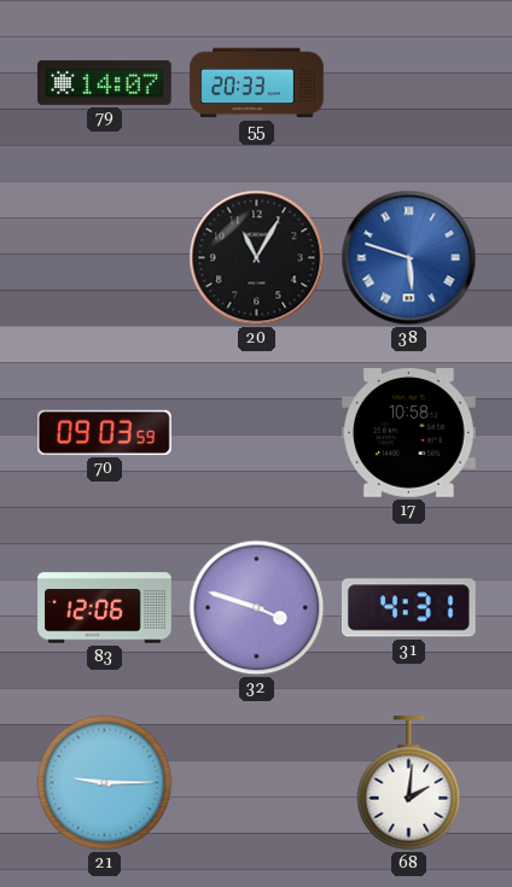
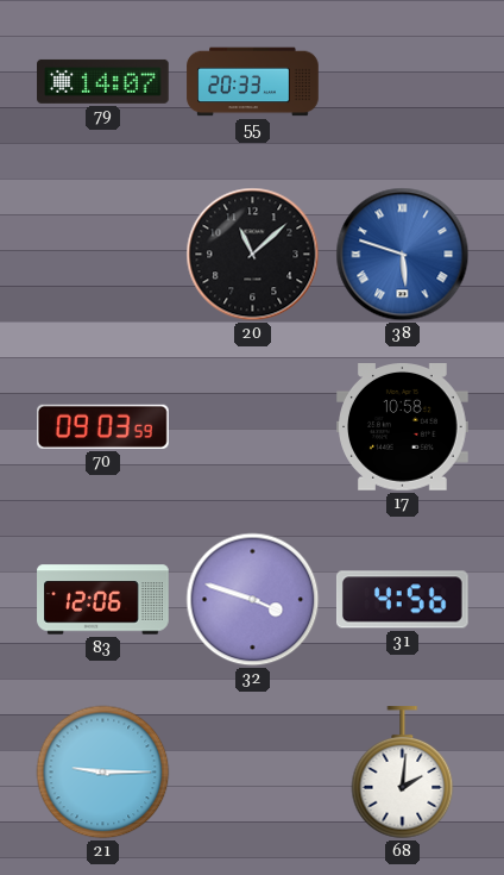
20: 11:05 -> 11:08 (253, 255)
31: 4:31 -> 4:56 (402, 600)
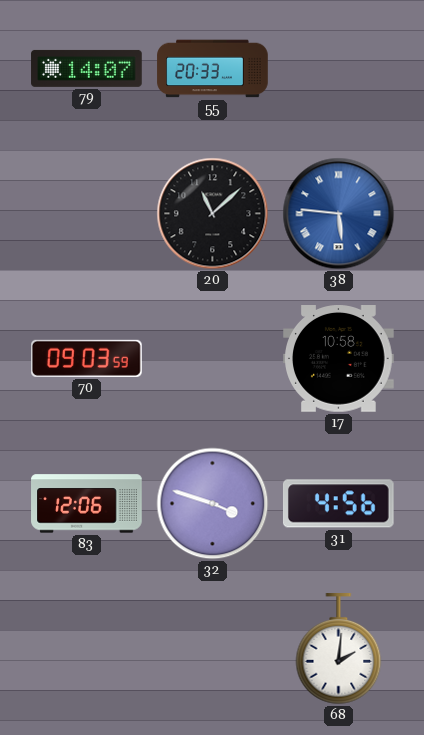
38: 5:48 -> 5:46 (339, 214)
21: 9:15 -> none (103, 773)
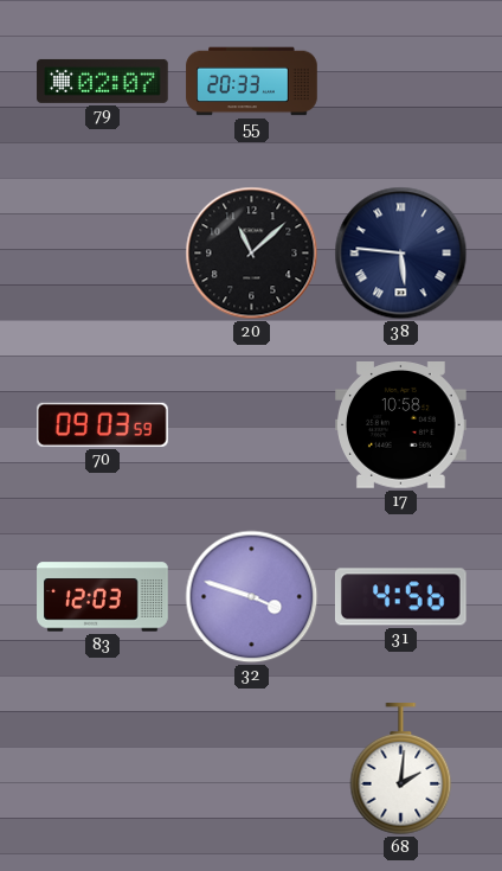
79: 14:07 -> 02:07 (103, 81)
38 dial: blue -> navy (401, 254)
83: 12:06 -> 12:03 (103, 597)
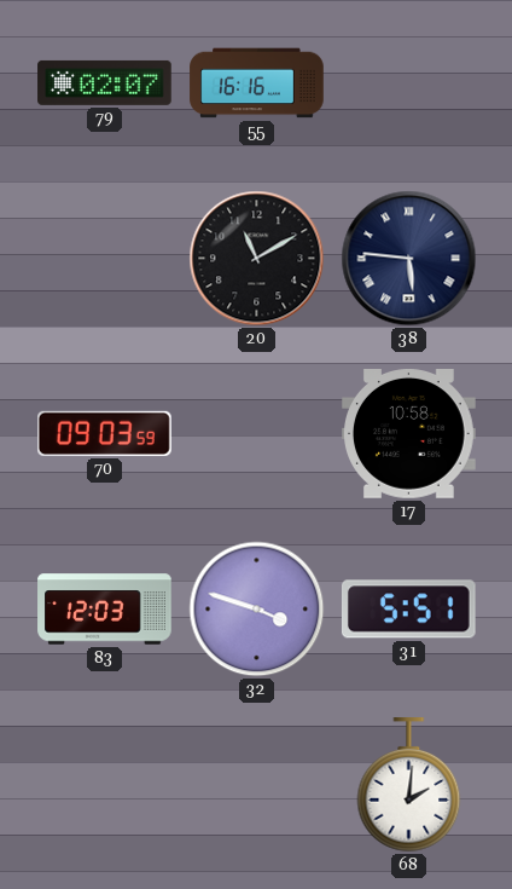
55: 20:33 -> 16:16 (257, 83)
20: 11:08 -> 11:10 (257, 259)
31: 4:56 -> 5:51 (408, 610)
